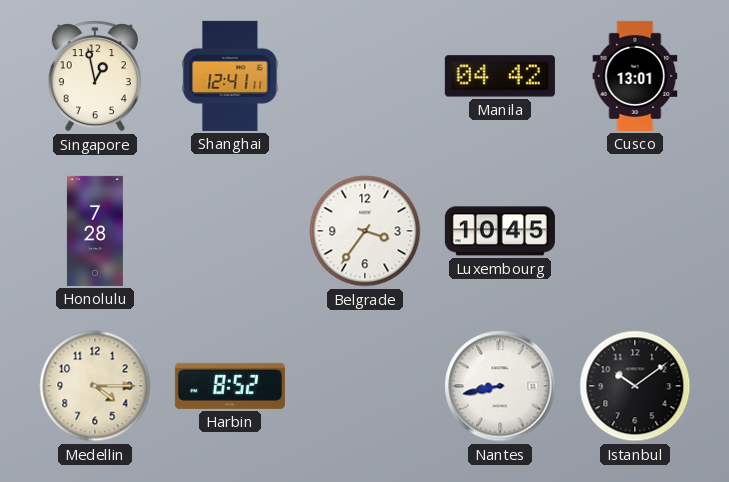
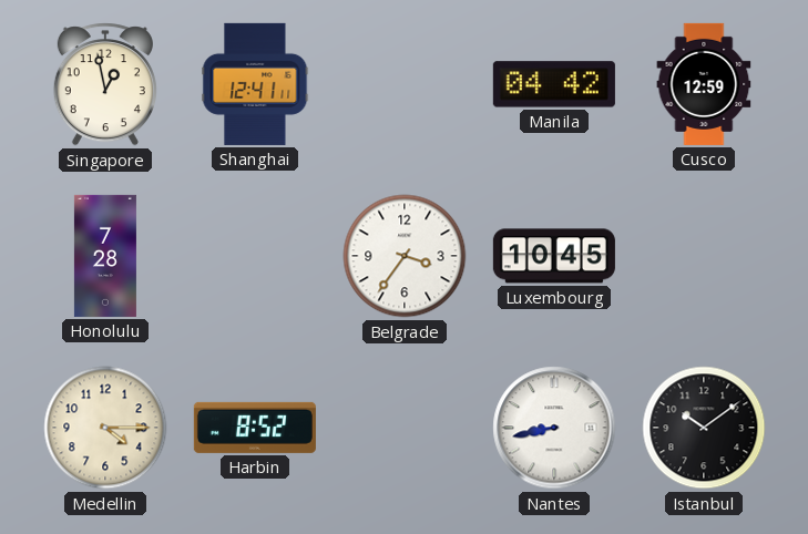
Cusco: 13:01 -> 12:59 (704, 84)
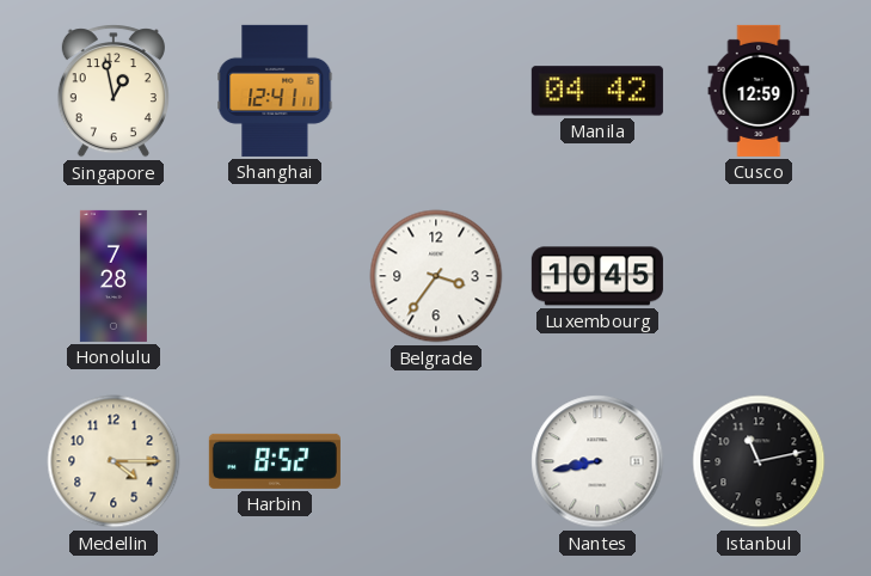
Istanbul: 10:09 -> 11:13 (759, 461)
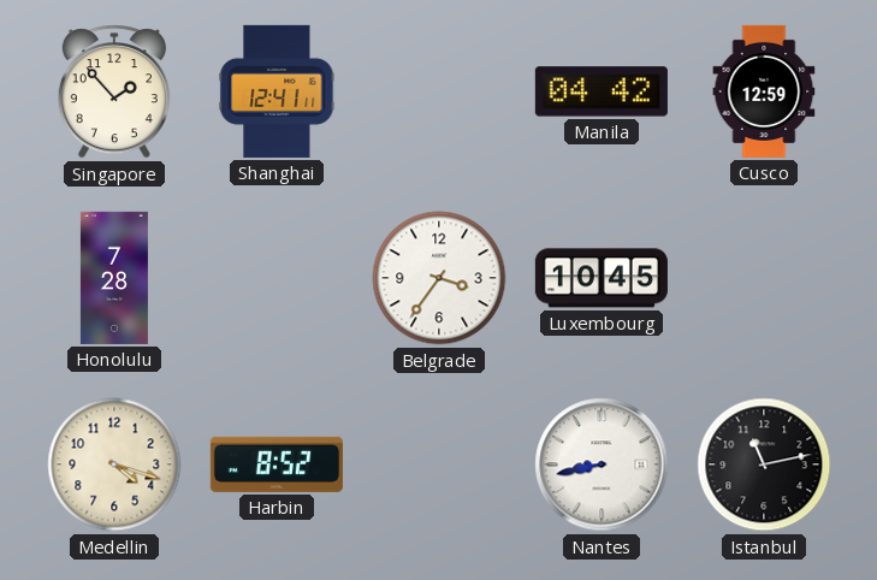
Singapore: 12:58 -> 1:53 (114, 91)
Medellin: 4:15 -> 4:18 (114, 464)
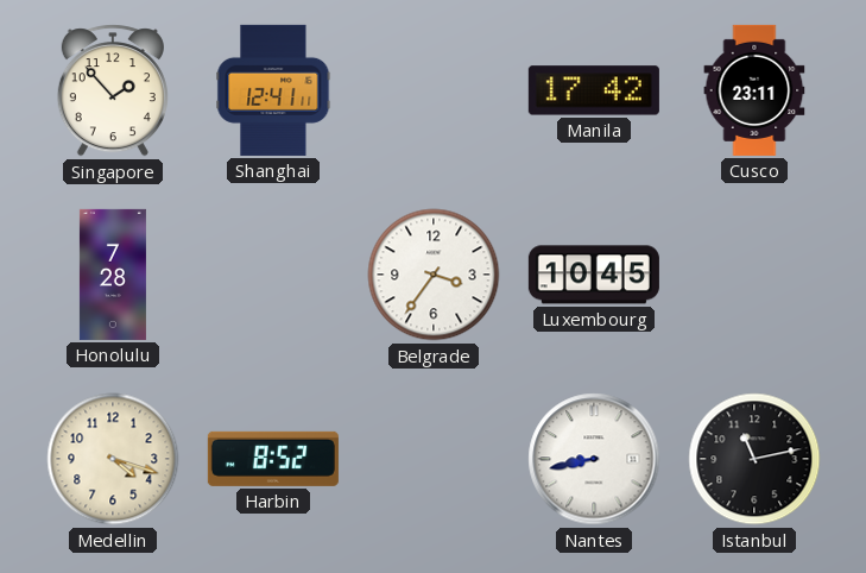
Manila: 04:42 -> 17:42 (594, 90)
Cusco: 12:59 -> 23:11 (754, 90)
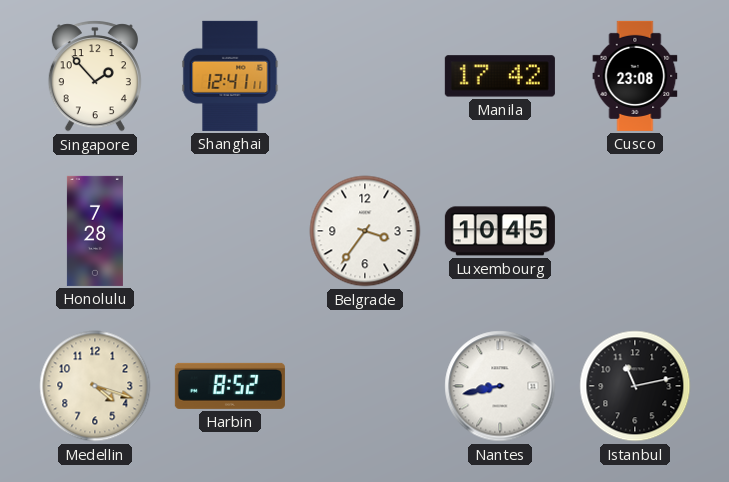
Cusco: 23:11 -> 23:08 (635, 76)
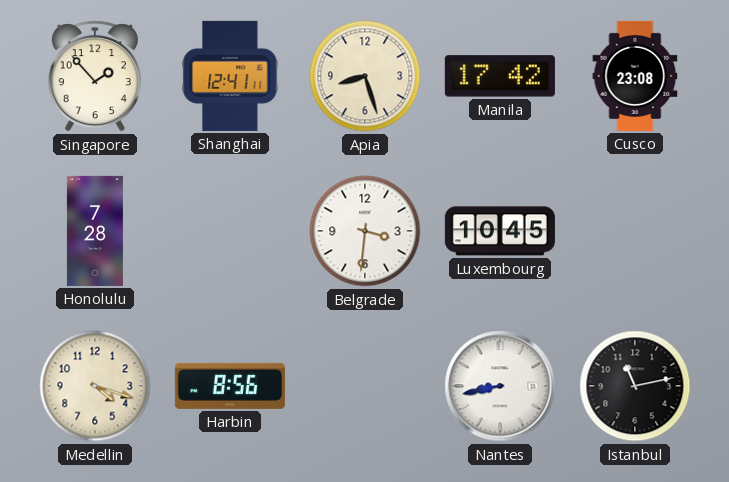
Apia: none -> 8:27 (365, 76)
Belgrade: 3:36 -> 3:31 (365, 231)
Harbin: 8:52 -> 8:56 (230, 386)
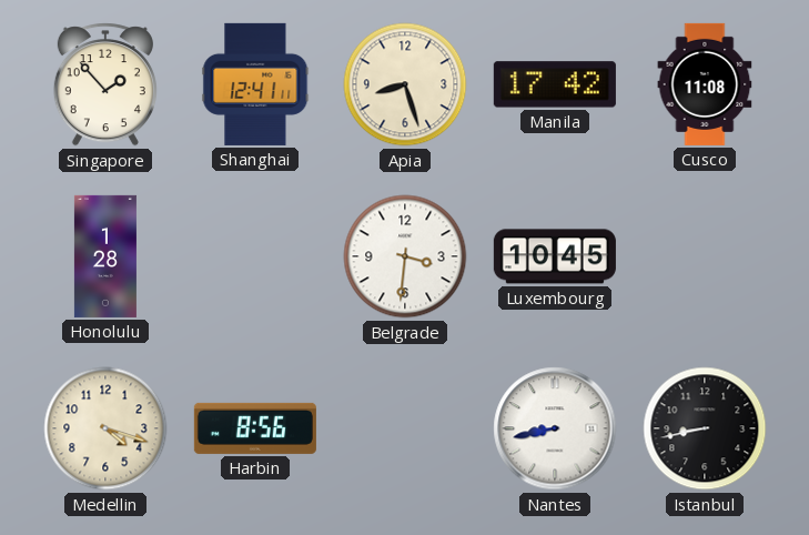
Cusco: 23:08 -> 11:08 (705, 84)
Honolulu: 7:28 -> 1:28 (105, 256)
Istanbul: 11:13 -> 8:43 (705, 428)
